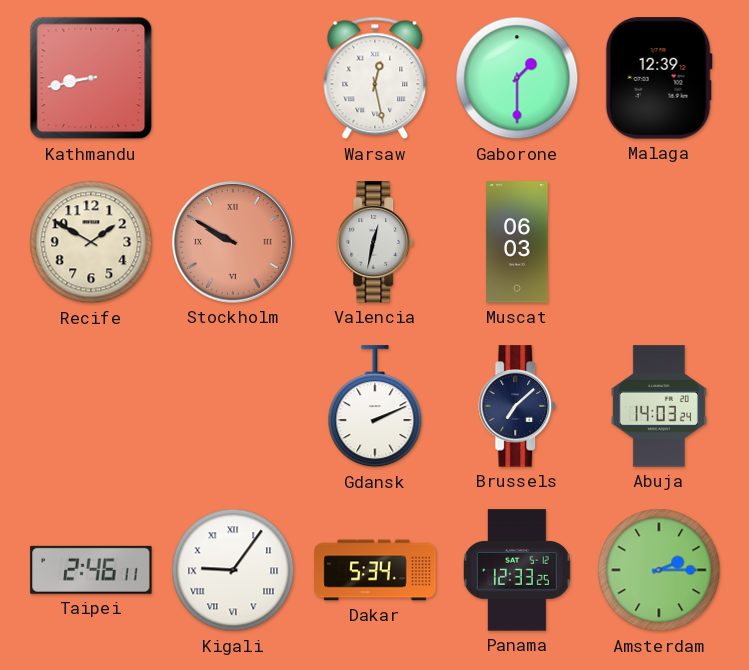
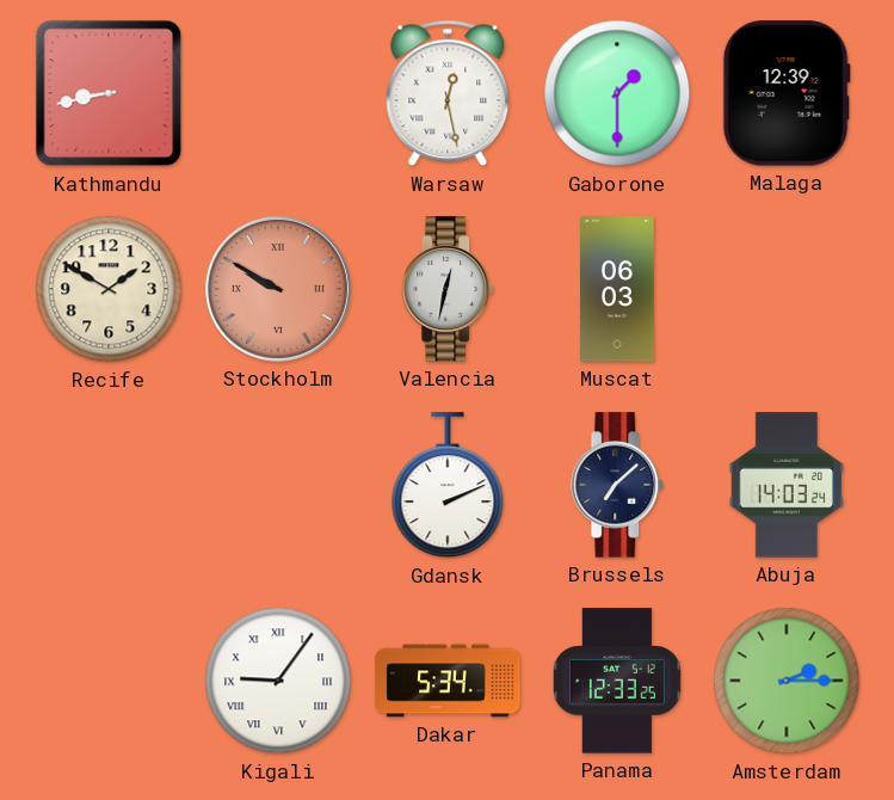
Taipei: 2:46 -> none (91, 570)
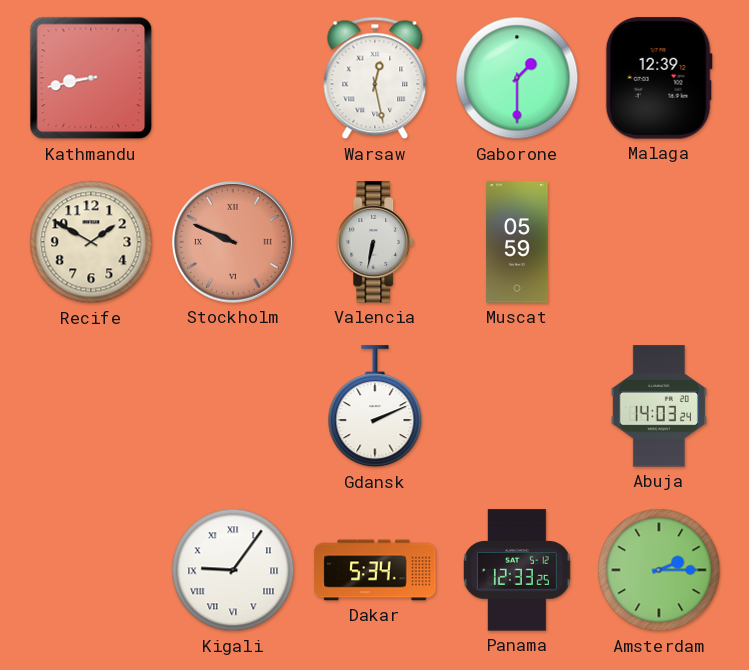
Stockholm: 9:50 -> 9:49 (233, 242)
Valencia: 12:32 -> 6:32 (376, 242)
Muscat: 06:03 -> 05:59 (517, 242)
Brussels: 7:08 -> none (618, 485)
